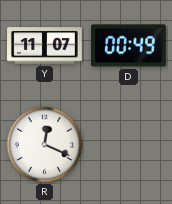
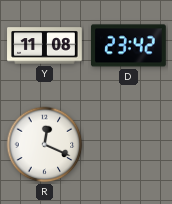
Y: 11:07 -> 11:08 (45, 46)
D: 00:49 -> 23:42 (129, 46)
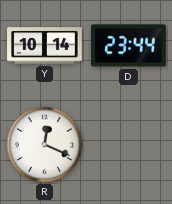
Y: 11:08 -> 10:14 (45, 46)
D: 23:42 -> 23:44 (129, 46)
